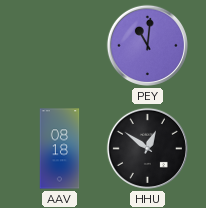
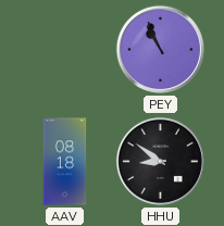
PEY: 11:01 -> 10:56 (160, 49)
HHU: 12:51 -> 8:51 (160, 161)
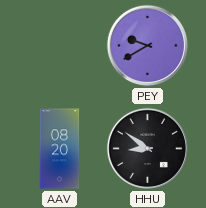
PEY: 10:56 -> 9:40 (147, 45)
AAV: 08:18 -> 08:20 (60, 149)
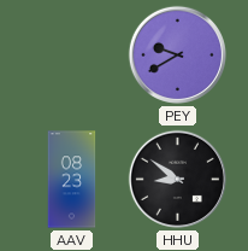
AAV: 08:20 -> 08:23 (72, 180)
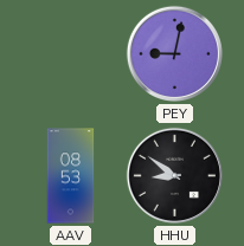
PEY: 9:40 -> 9:02 (174, 53)
AAV: 08:23 -> 08:53 (71, 176)
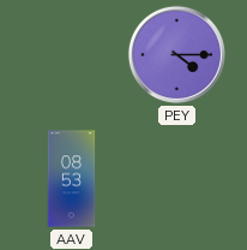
PEY: 9:02 -> 4:15 (176, 54)
HHU: 8:51 -> none (174, 175)
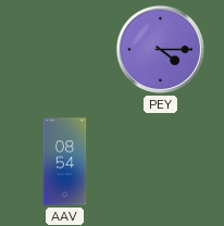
AAV: 08:53 -> 08:54 (65, 162)
